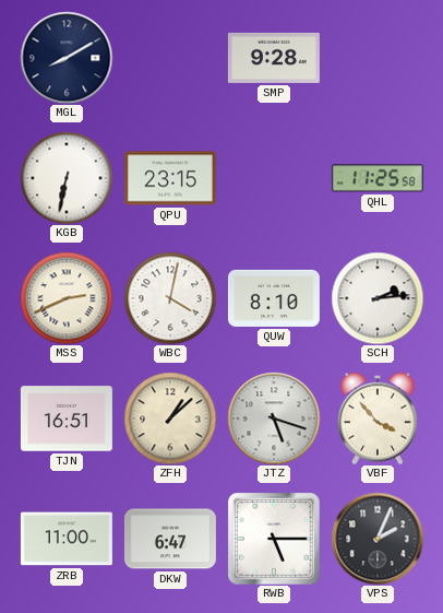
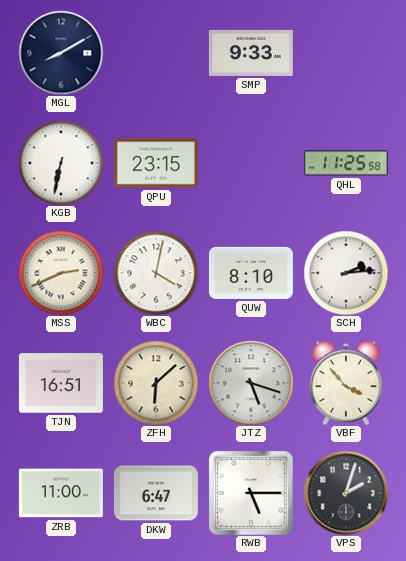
SMP: 9:28 -> 9:33 (251, 53)
ZFH: 1:08 -> 6:08 (156, 383)
VPS: 2:04 -> 2:03 (346, 493)
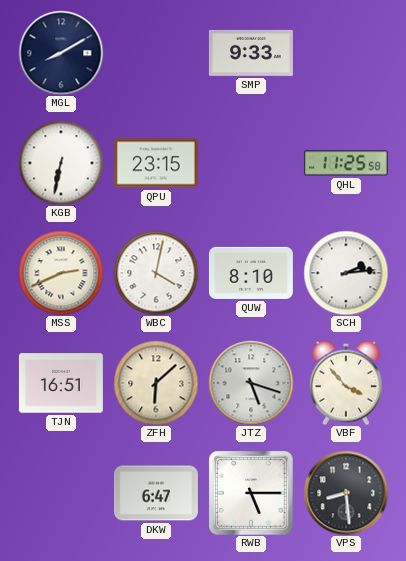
ZRB: 11:00 -> none (61, 493)
VPS: 2:03 -> 8:29 (346, 493)
